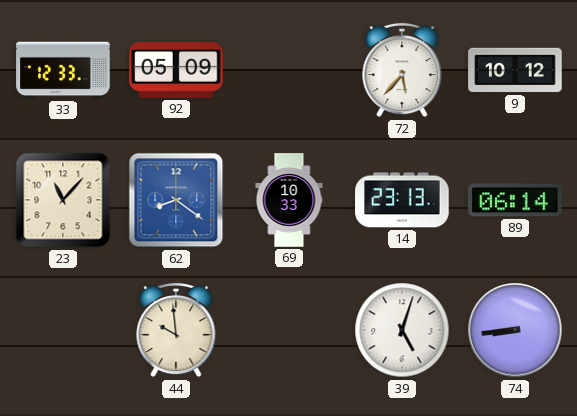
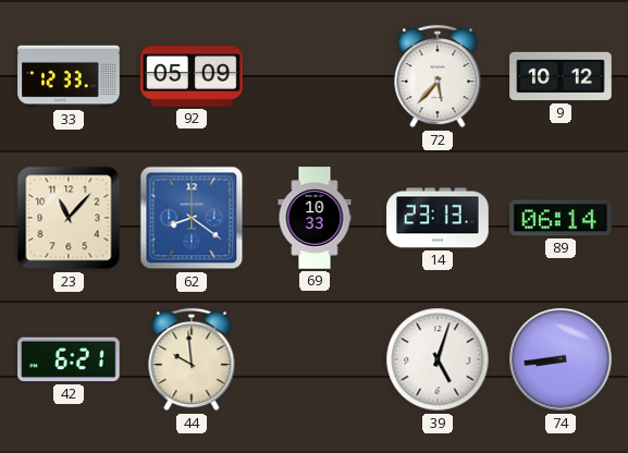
42: none -> 6:21 (69, 359)
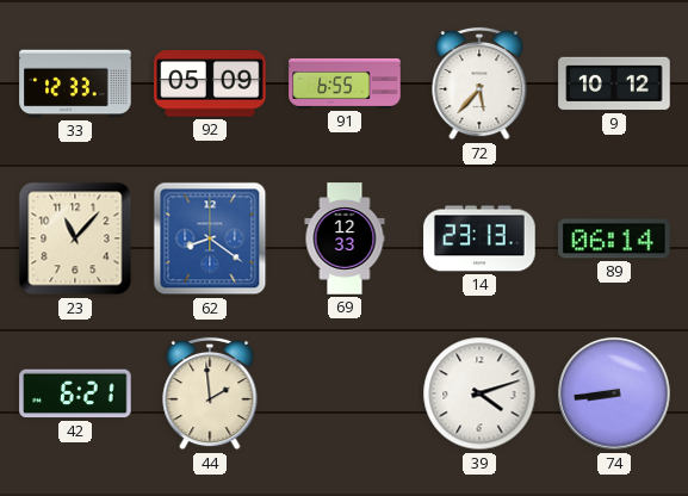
91: none -> 6:55 (345, 83)
69: 10:33 -> 12:33 (345, 238)
44: 9:59 -> 1:59 (210, 393)
39: 5:03 -> 4:12 (479, 393)
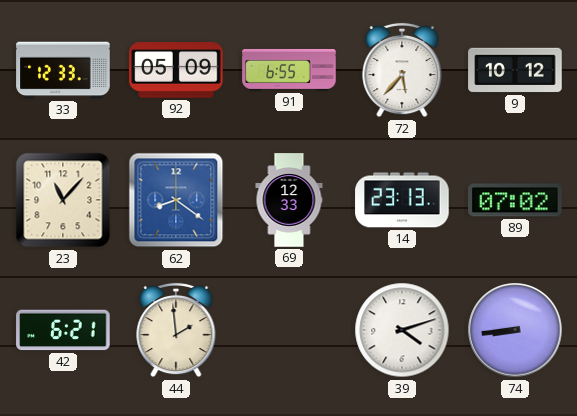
89: 06:14 -> 07:02 (515, 200)
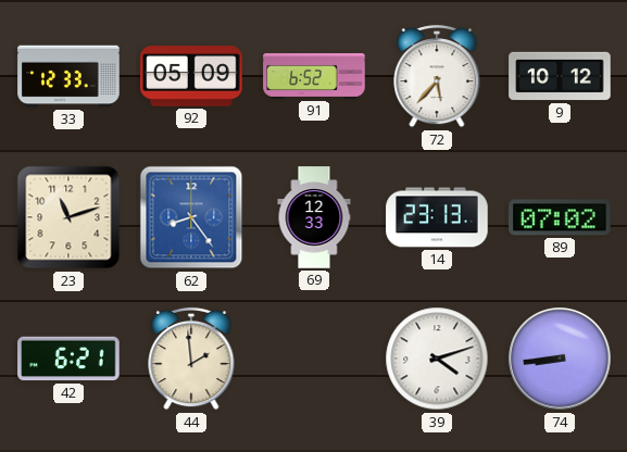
91: 6:55 -> 6:52 (314, 76)
23: 11:07 -> 11:12 (68, 217)
62: 8:21 -> 8:24 (191, 217)
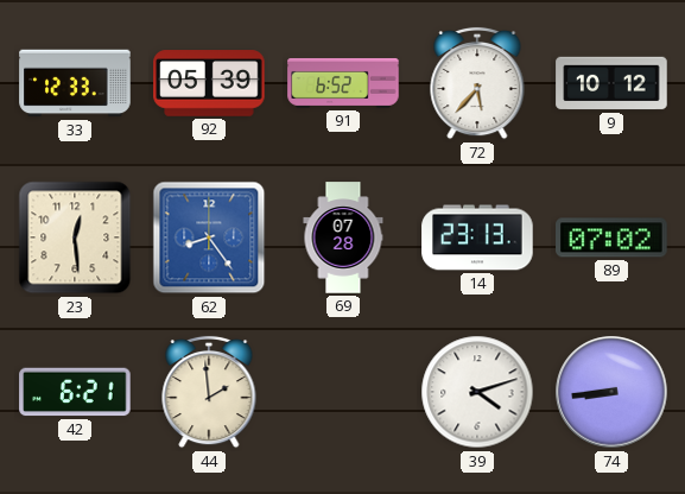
92: 05:09 -> 05:39 (209, 83)
23: 11:12 -> 12:29 (75, 237)
69: 12:33 -> 07:28 (343, 237)
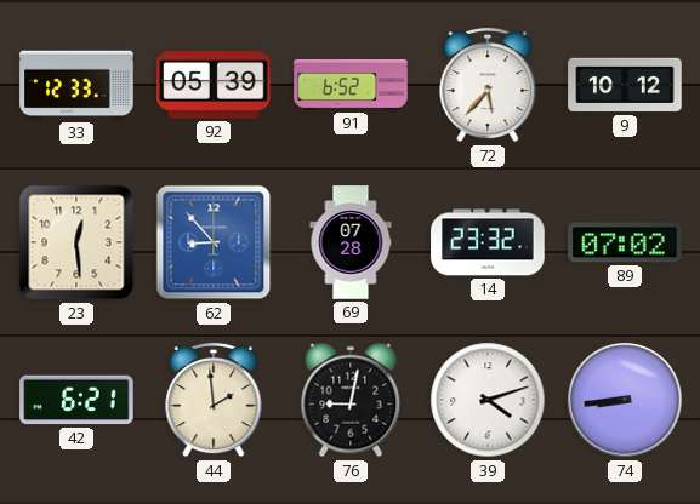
62: 8:24 -> 8:53 (214, 242)
14: 23:13 -> 23:32 (488, 242)
76: none -> 9:02 (351, 400)
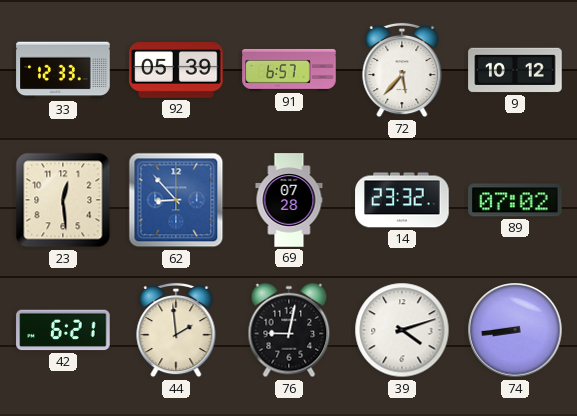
91: 6:52 -> 6:57 (289, 70)
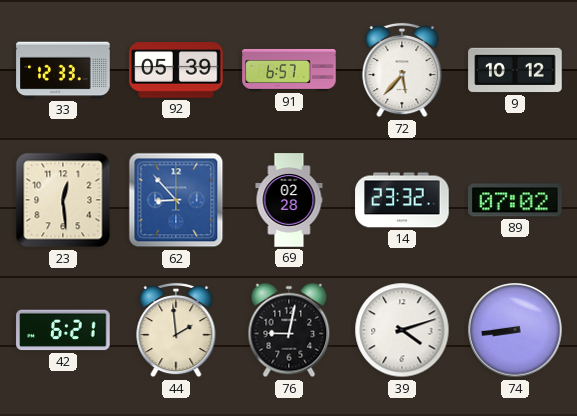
69: 07:28 -> 02:28 (289, 200)
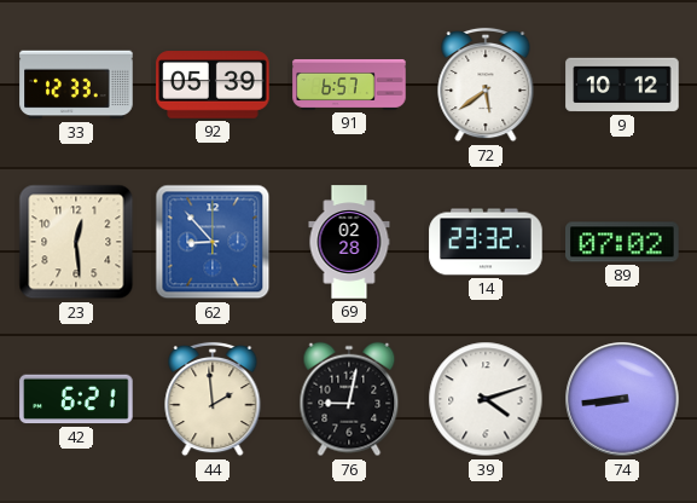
72: 5:37 -> 5:39 (486, 85)
